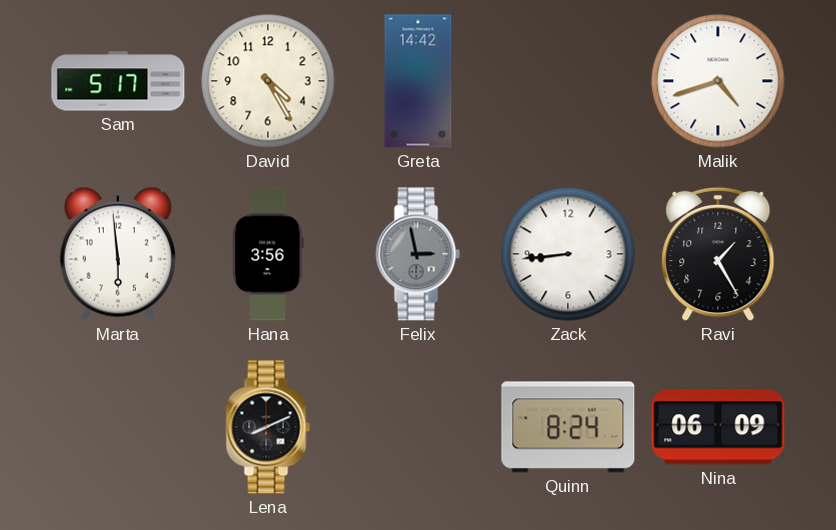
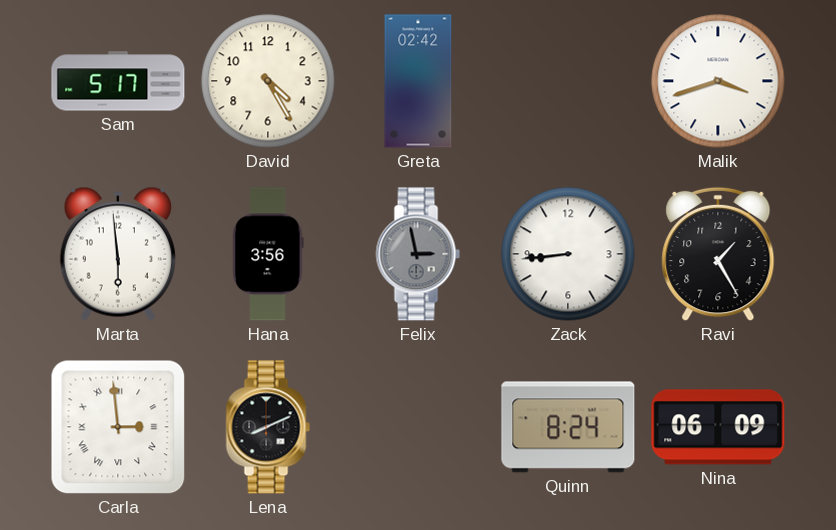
Greta: 14:42 -> 02:42 (418, 81)
Malik: 4:42 -> 3:42 (718, 81)
Carla: none -> 2:59 (118, 427)
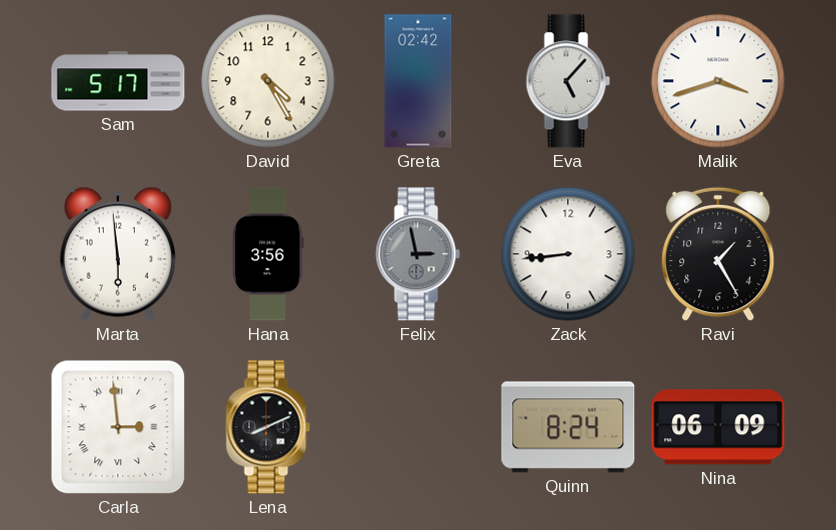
Eva: none -> 5:07 (568, 81)
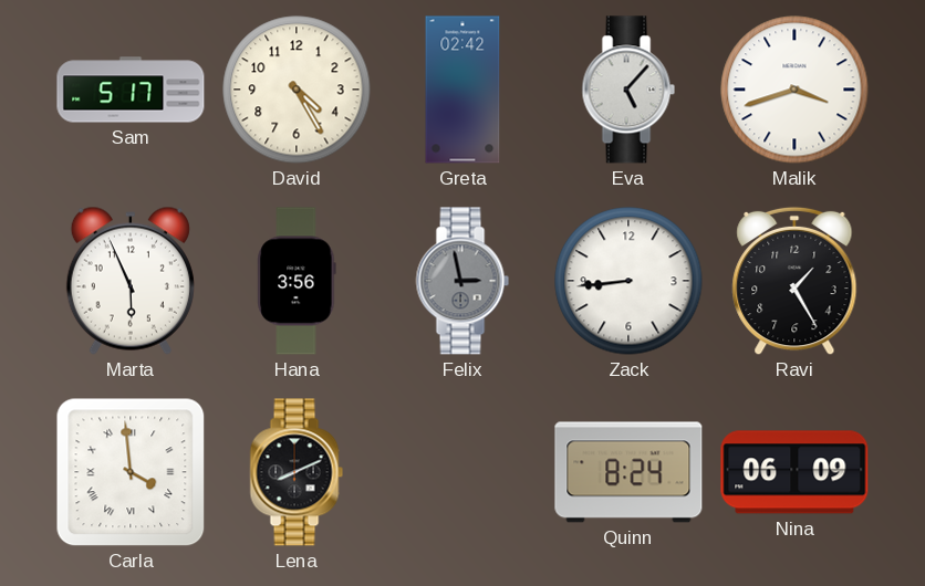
Marta: 5:59 -> 5:56 (131, 281)
Carla: 2:59 -> 3:59 (131, 472)
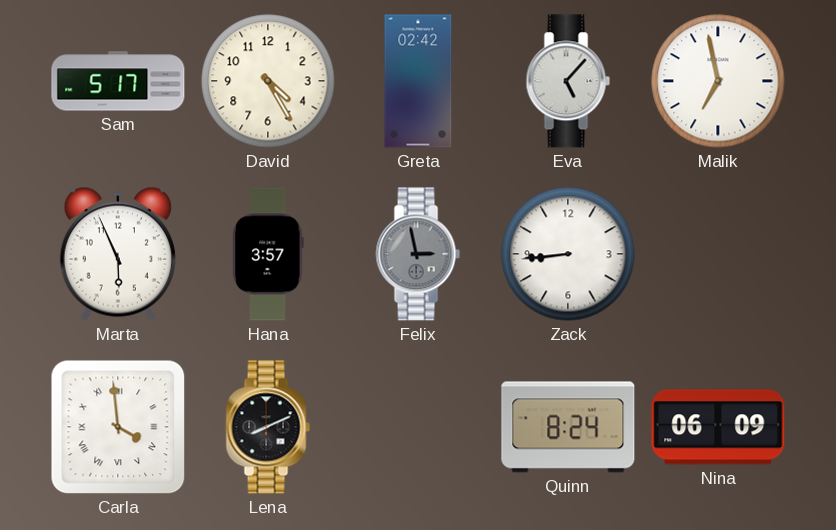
Malik: 3:42 -> 6:58 (718, 81)
Hana: 3:56 -> 3:57 (268, 254)
Ravi: 1:25 -> none (794, 281)
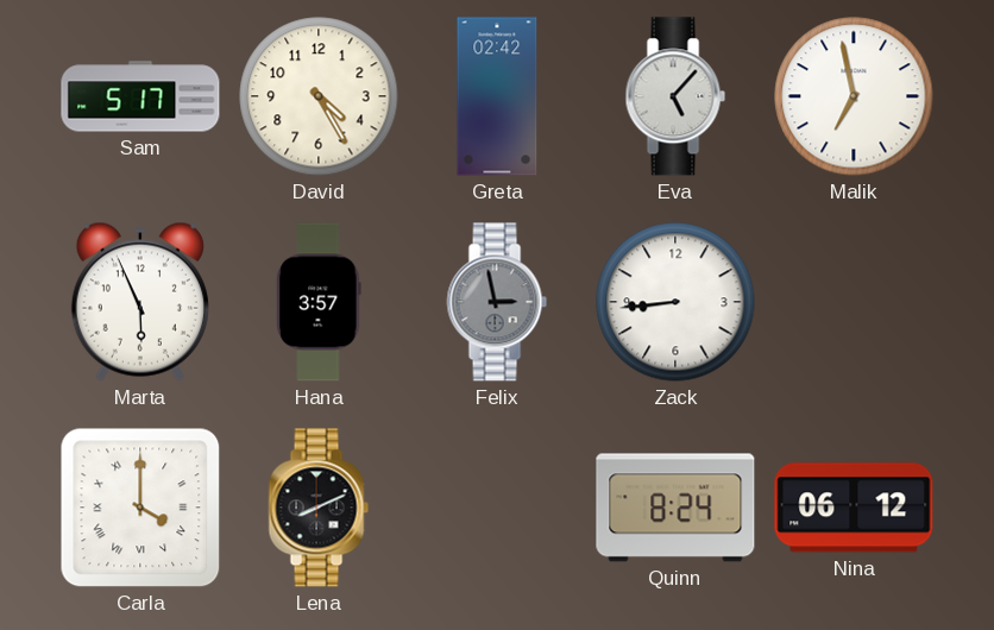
Carla: 3:59 -> 4:00 (140, 508)
Nina: 06:09 -> 06:12 (854, 508)
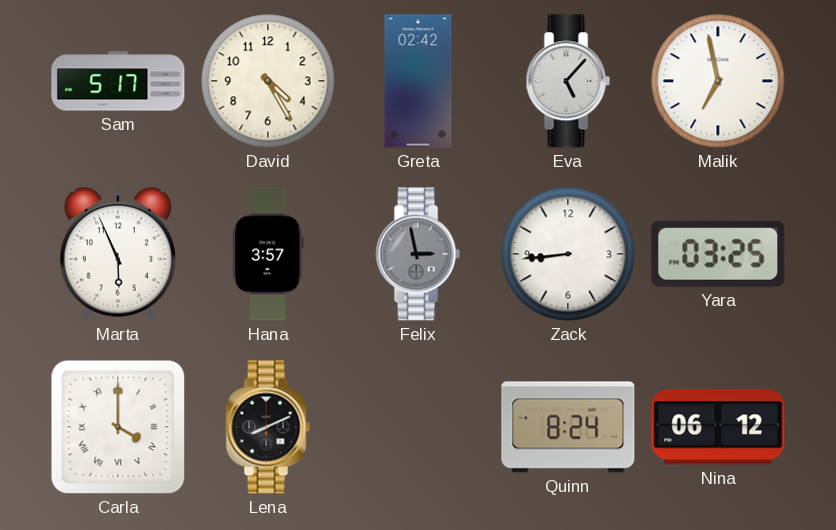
Yara: none -> 03:25 (718, 254)
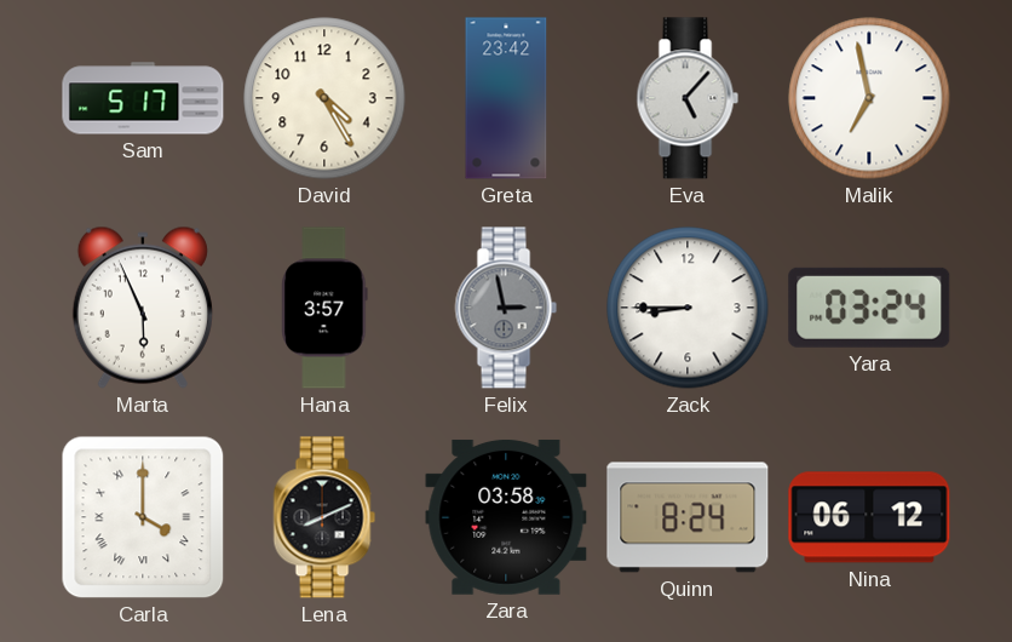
Greta: 02:42 -> 23:42 (506, 98)
Zack: 8:44 -> 8:45 (688, 308)
Yara: 03:25 -> 03:24 (869, 308)
Zara: none -> 03:58 (506, 517)
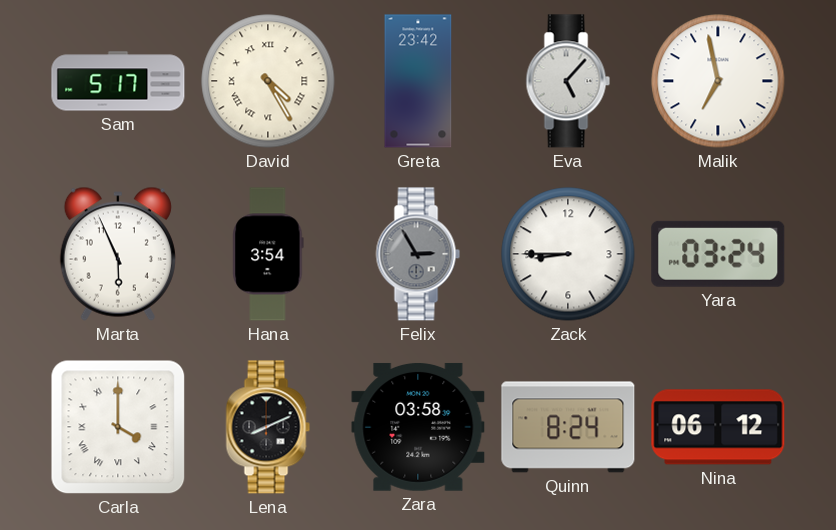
David numerals: Arabic -> Roman (268, 81)
Hana: 3:57 -> 3:54 (268, 254)
Felix: 2:58 -> 2:55 (418, 254)
